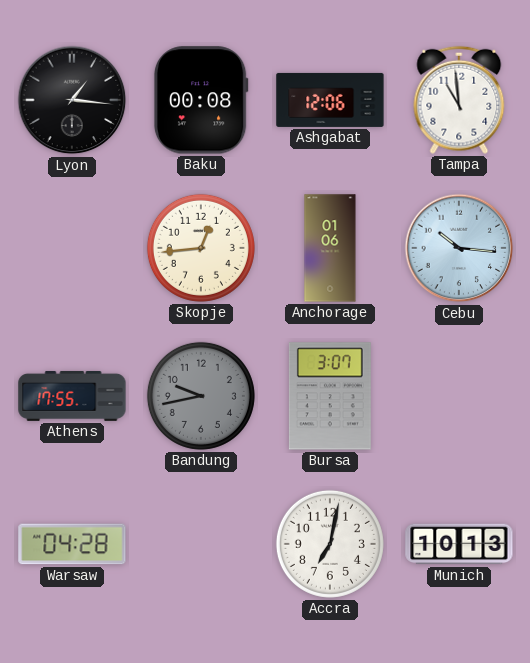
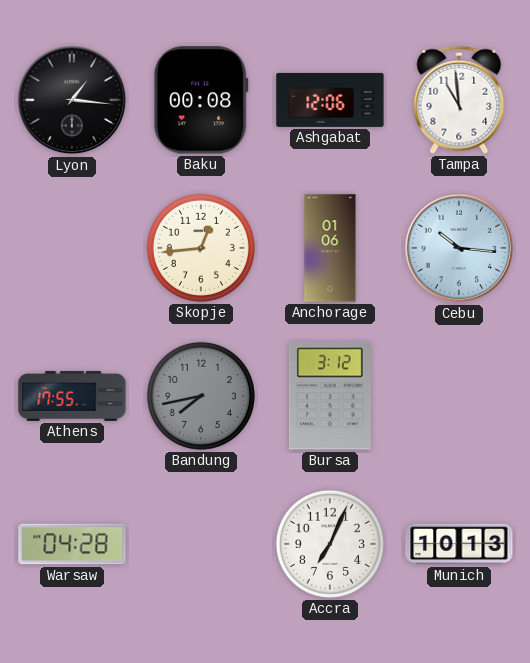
Bandung: 9:43 -> 7:43 (201, 396)
Bursa: 3:07 -> 3:12 (330, 396)
Accra: 7:02 -> 7:04 (330, 544)
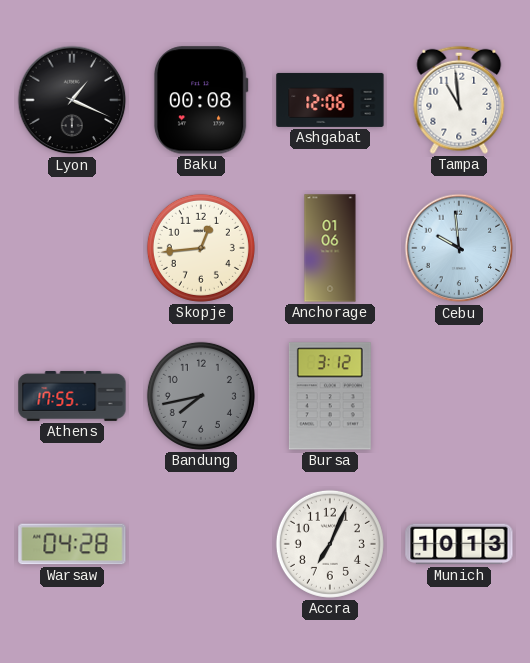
Lyon: 1:16 -> 1:19 (72, 100)
Cebu: 10:16 -> 9:59 (459, 248)
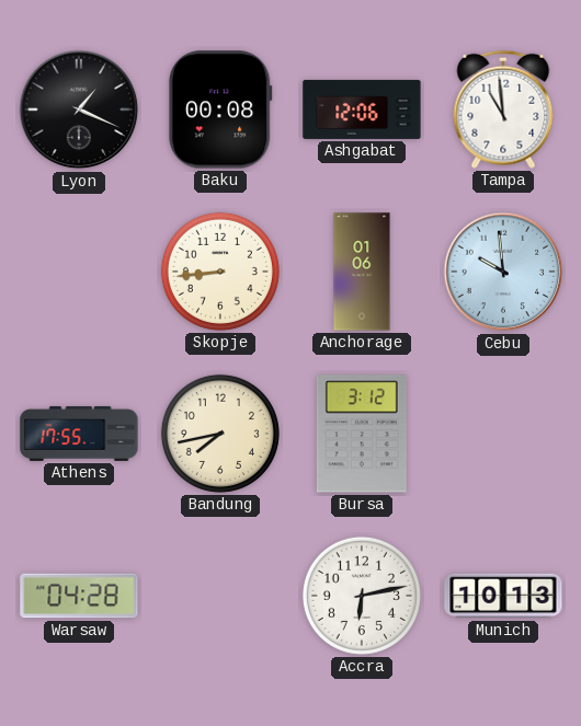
Skopje: 12:44 -> 8:44 (220, 272)
Bandung dial: grey -> cream (220, 434)
Accra: 7:04 -> 6:13 (362, 596)
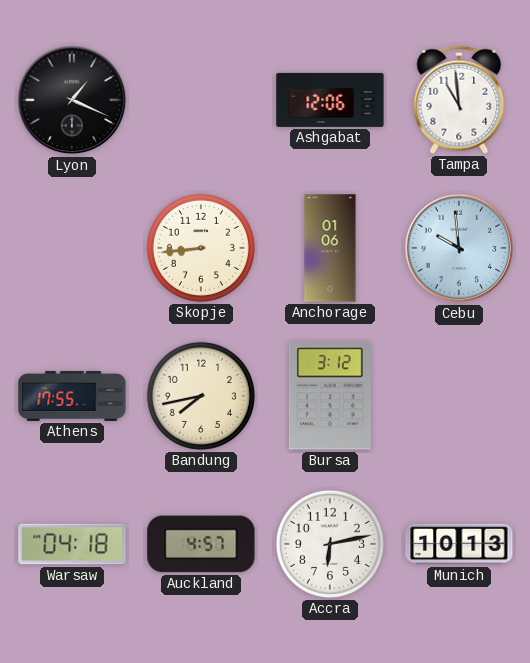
Baku: 00:08 -> none (220, 110)
Warsaw: 04:28 -> 04:18 (72, 544)
Auckland: none -> 4:57 (201, 544)
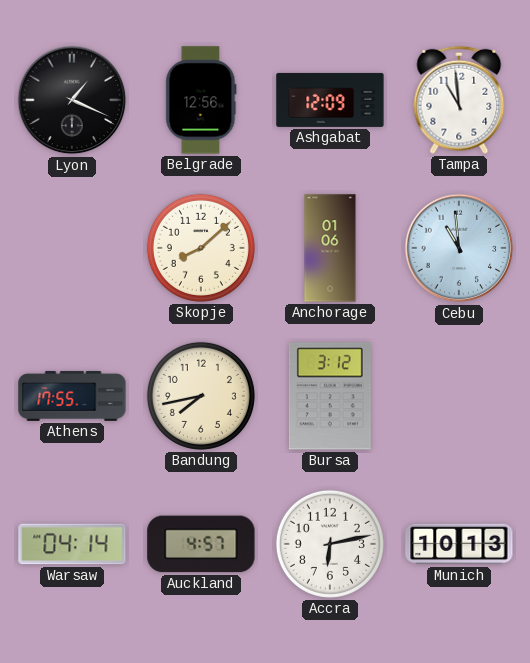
Belgrade: none -> 12:56 (201, 100)
Ashgabat: 12:06 -> 12:09 (330, 100)
Skopje: 8:44 -> 8:08 (201, 248)
Cebu: 9:59 -> 10:59 (459, 248)
Warsaw: 04:18 -> 04:14 (72, 544)
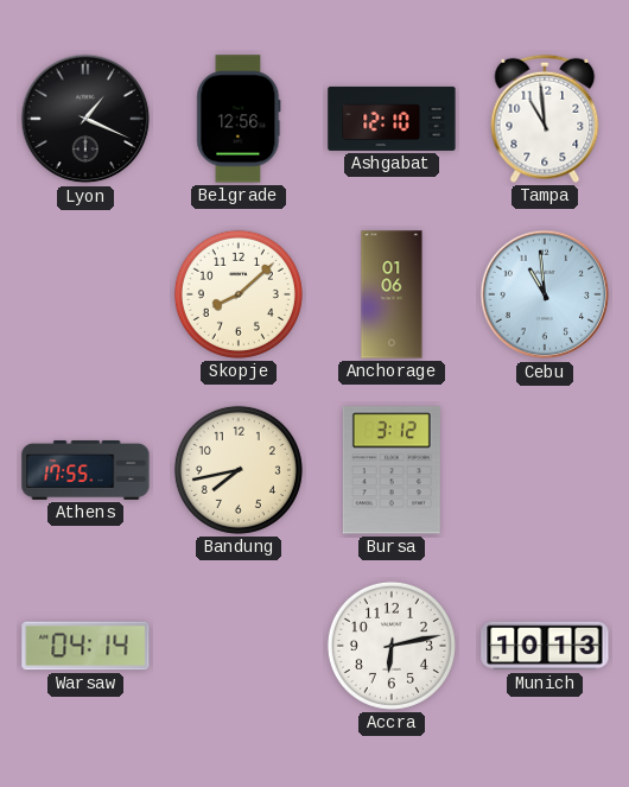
Ashgabat: 12:09 -> 12:10 (392, 119)
Auckland: 4:57 -> none (201, 544)
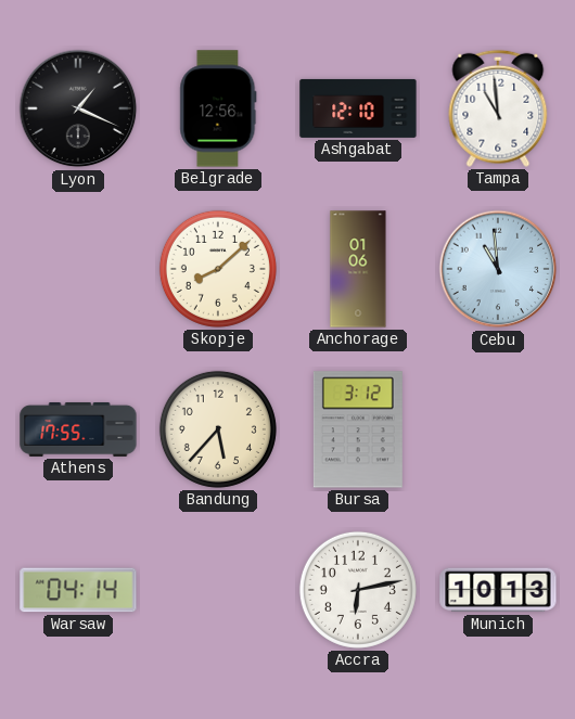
Bandung: 7:43 -> 5:37 (218, 429)
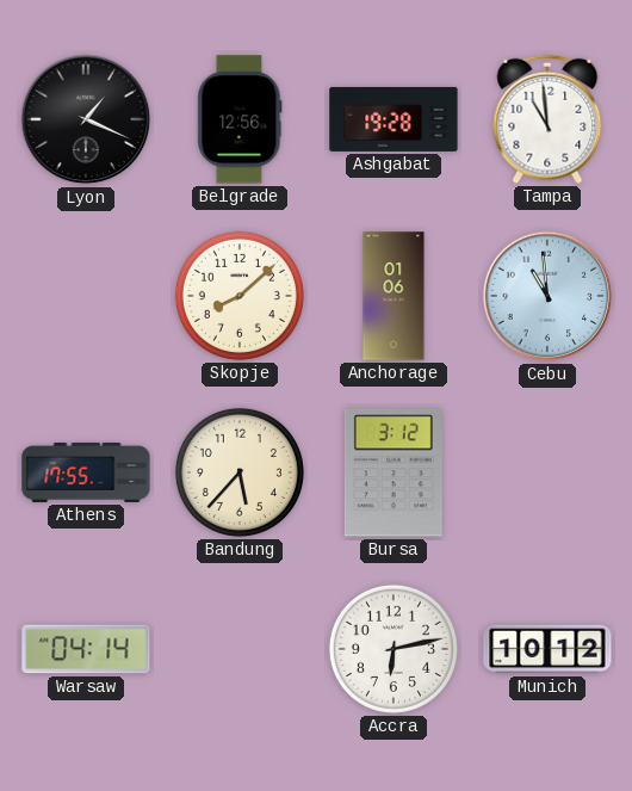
Ashgabat: 12:10 -> 19:28 (394, 119)
Munich: 10:13 -> 10:12 (547, 649)
